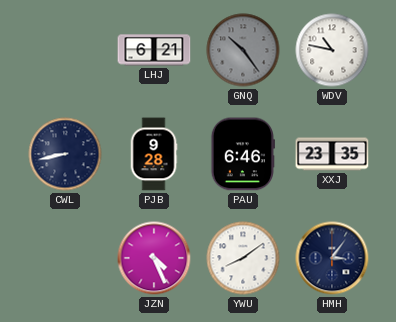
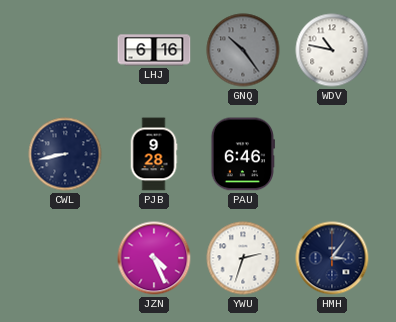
LHJ: 6:21 -> 6:16 (154, 50)
XXJ: 23:35 -> none (332, 154)
YWU: 8:09 -> 2:33 (243, 258)
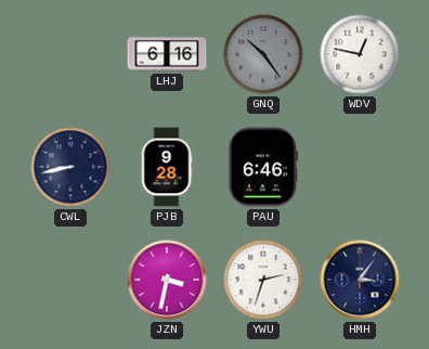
WDV: 10:47 -> 12:47 (360, 54)
JZN: 4:26 -> 3:32 (167, 280)
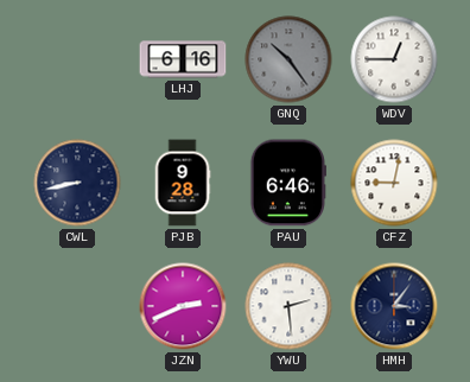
WDV: 12:47 -> 12:45 (394, 59)
CFZ: none -> 9:02 (394, 183)
JZN: 3:32 -> 2:41 (183, 306)
YWU: 2:33 -> 2:29 (288, 306)
